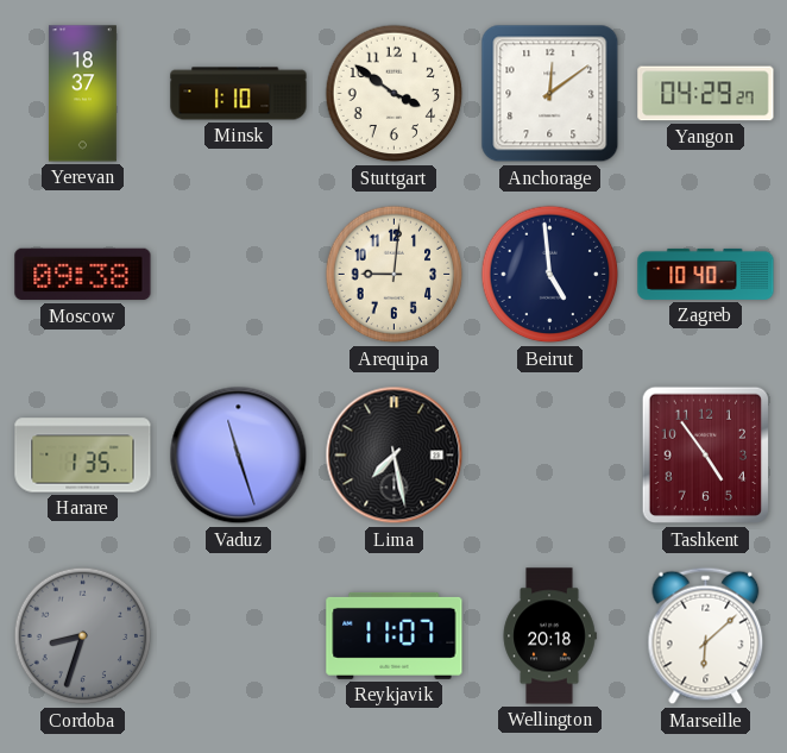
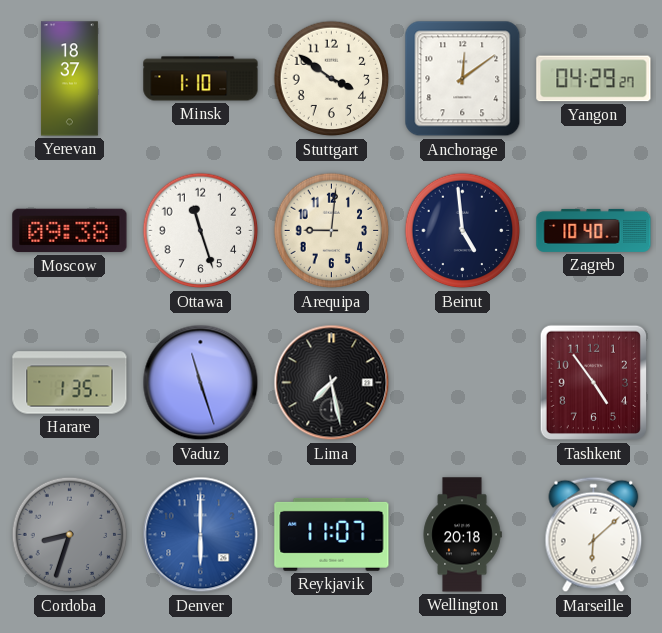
Ottawa: none -> 11:27 (201, 231)
Denver: none -> 6:00 (201, 535)
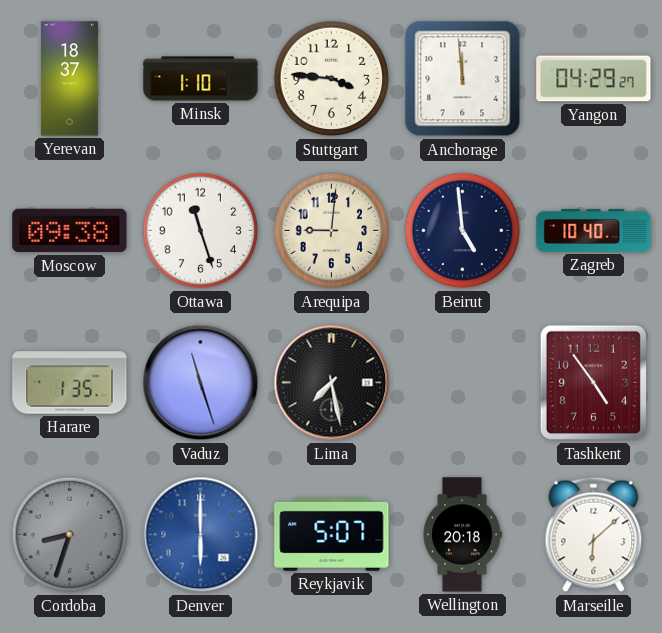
Stuttgart: 3:51 -> 3:46 (332, 79)
Anchorage: 12:09 -> 11:59 (463, 79)
Reykjavik: 11:07 -> 5:07 (332, 534)
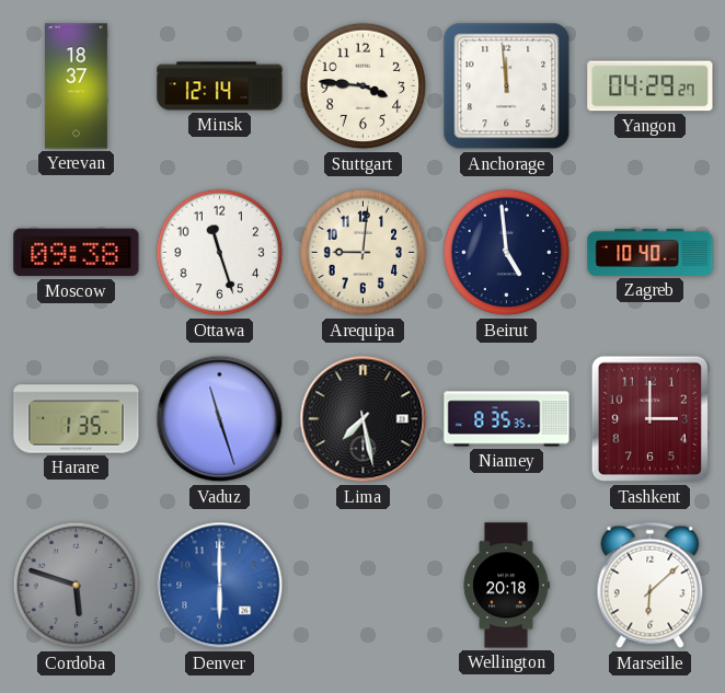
Minsk: 1:10 -> 12:14 (220, 86)
Niamey: none -> 8:35 (507, 419)
Tashkent: 4:54 -> 3:00 (649, 419)
Cordoba: 8:33 -> 5:48 (77, 586)
Reykjavik: 5:07 -> none (332, 534)
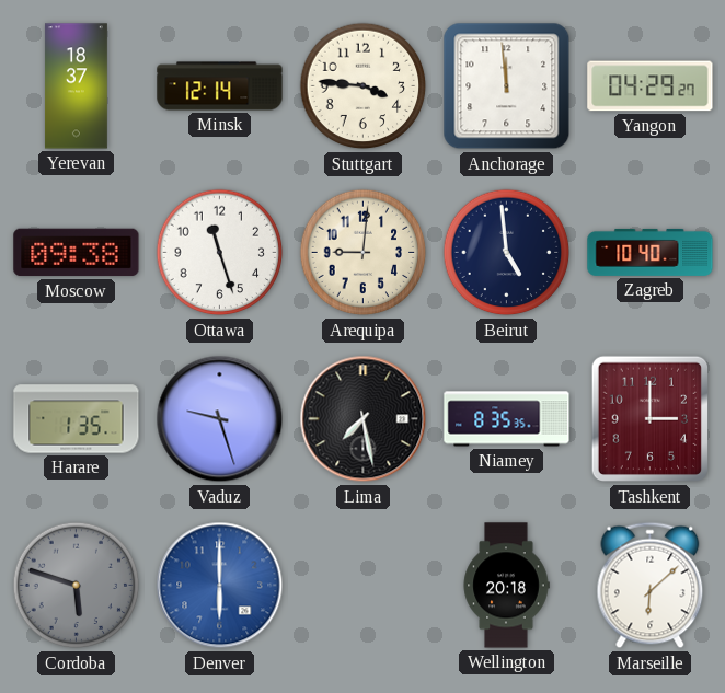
Vaduz: 11:27 -> 9:27 (220, 419)
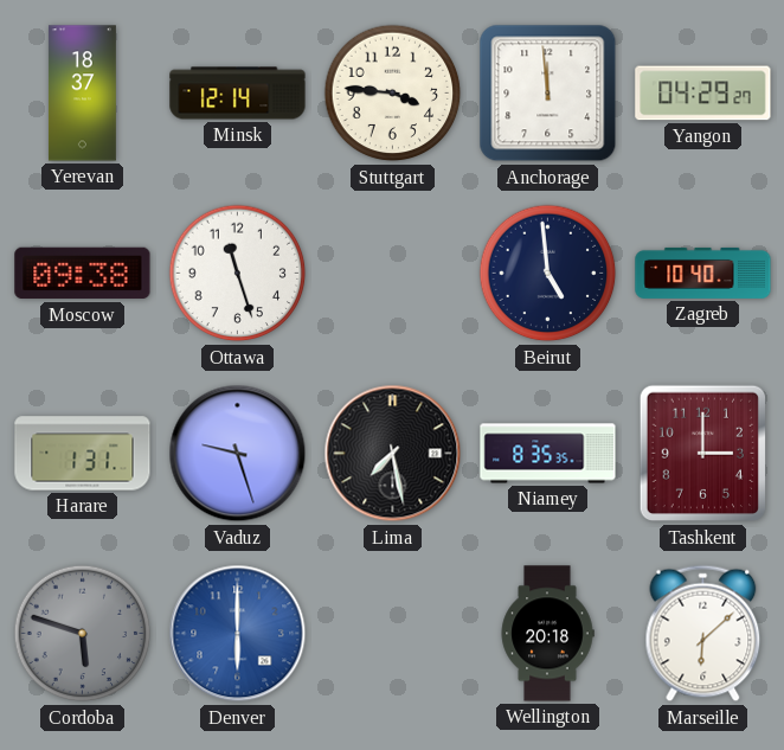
Arequipa: 9:01 -> none (364, 253)
Harare: 1:35 -> 1:31 (83, 454)
